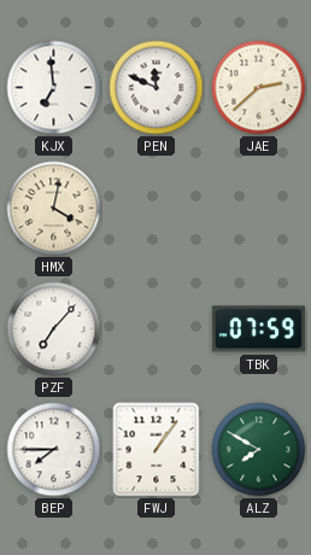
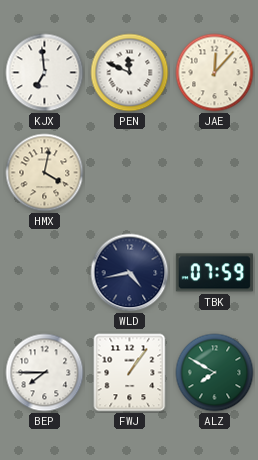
JAE: 2:38 -> 12:07 (215, 73)
PZF: 7:07 -> none (54, 329)
WLD: none -> 4:43 (130, 273)
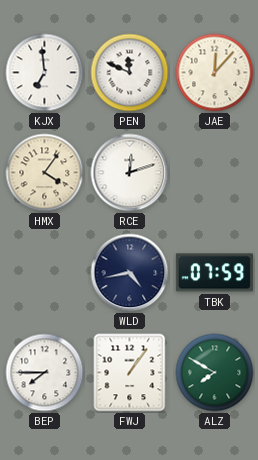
HMX: 4:02 -> 4:06 (45, 173)
RCE: none -> 12:12 (130, 173)
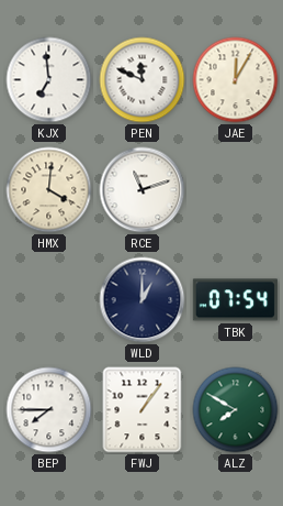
JAE: 12:07 -> 12:05 (236, 80)
HMX: 4:06 -> 4:01 (49, 190)
RCE: 12:12 -> 11:12 (143, 190)
WLD: 4:43 -> 1:00 (143, 300)
TBK: 07:59 -> 07:54 (235, 300)
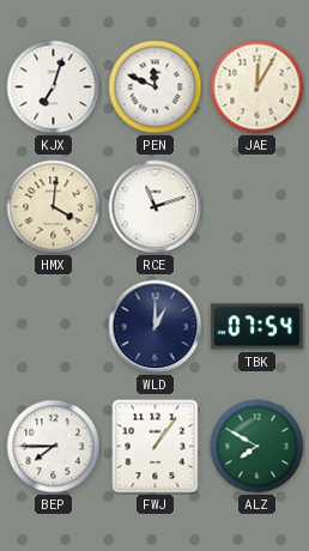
KJX: 6:59 -> 7:03 (54, 87)
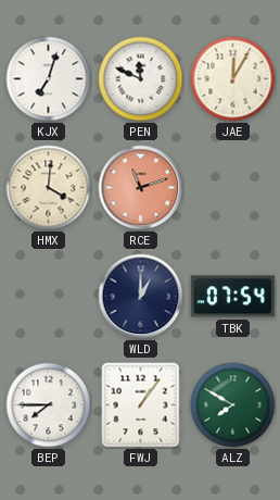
RCE dial: white -> salmon (141, 188)
